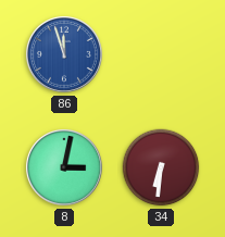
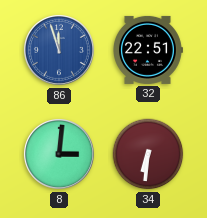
32: none -> 22:51 (148, 50)
8: 3:02 -> 3:01 (59, 154)
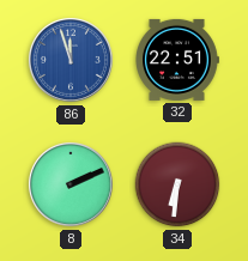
8: 3:01 -> 2:11 (71, 184)
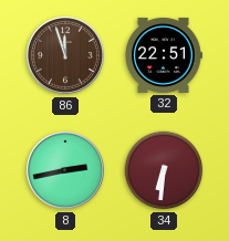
86 dial: blue -> brown (65, 55)
8: 2:11 -> 2:43 (65, 170)
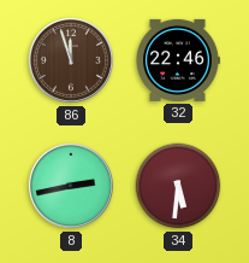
32: 22:51 -> 22:46 (178, 60)
34: 6:31 -> 5:31 (178, 186)
